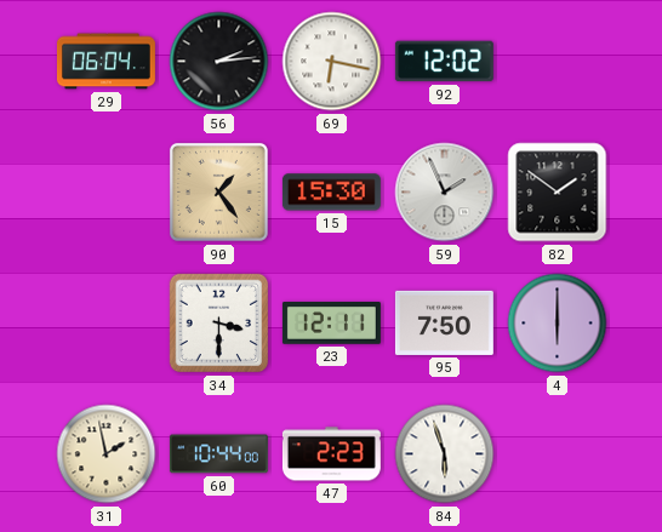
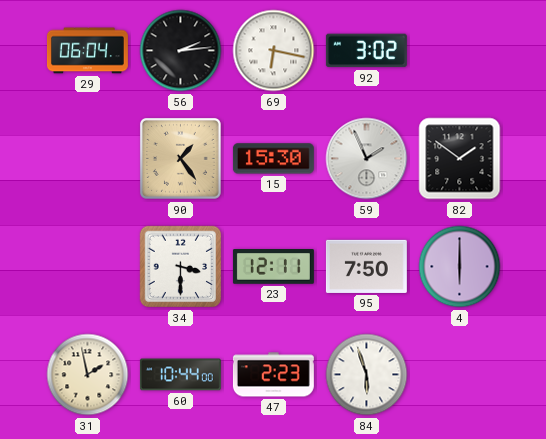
92: 12:02 -> 3:02 (366, 51)
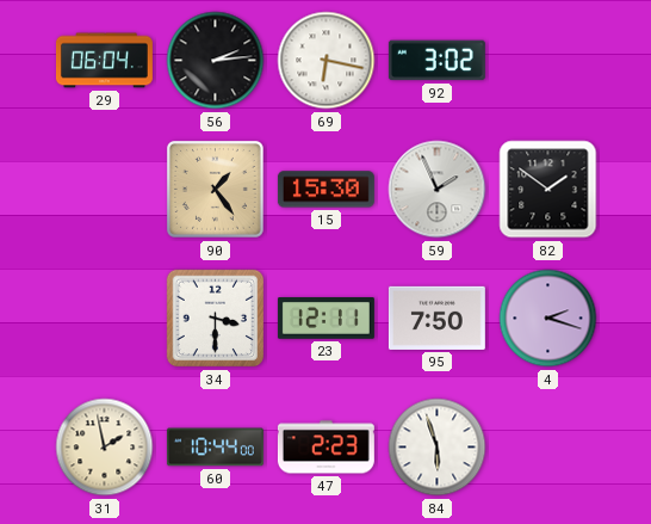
4: 6:00 -> 2:18 (548, 319)
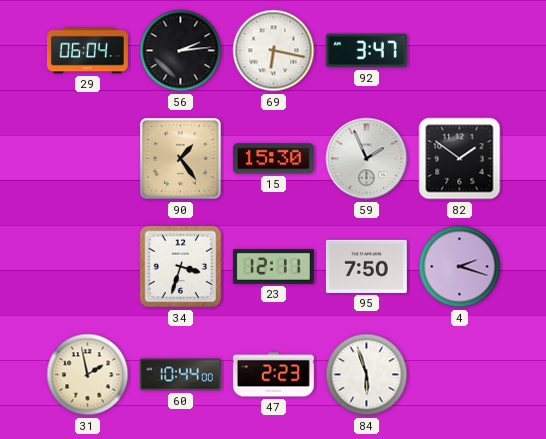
92: 3:02 -> 3:47 (366, 51)
34: 3:30 -> 3:33 (181, 267)
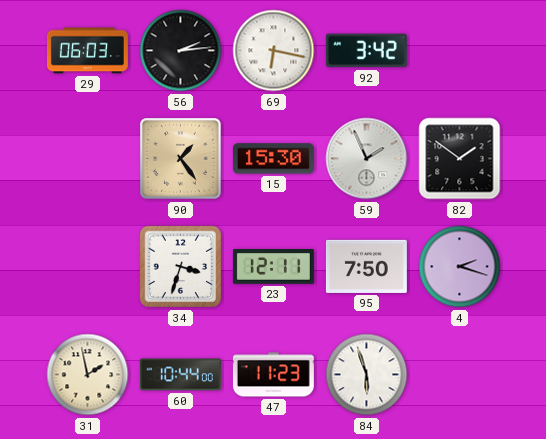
29: 06:04 -> 06:03 (87, 51)
92: 3:47 -> 3:42 (366, 51)
47: 2:23 -> 11:23 (273, 375)
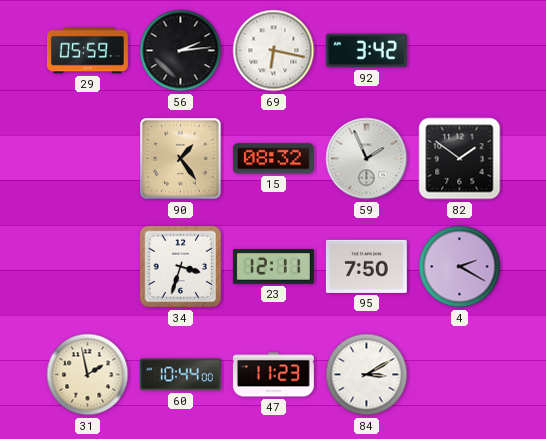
29: 06:03 -> 05:59 (87, 51)
15: 15:30 -> 08:32 (273, 159)
4: 2:18 -> 2:20 (460, 267)
84: 5:57 -> 3:10 (367, 375)
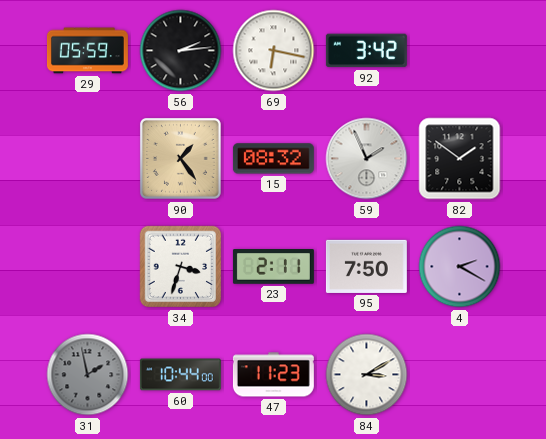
23: 12:11 -> 2:11 (273, 267)
31 dial: cream -> grey (88, 375)
